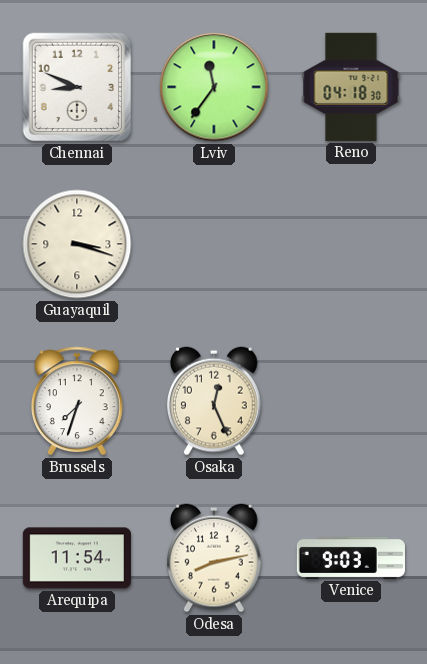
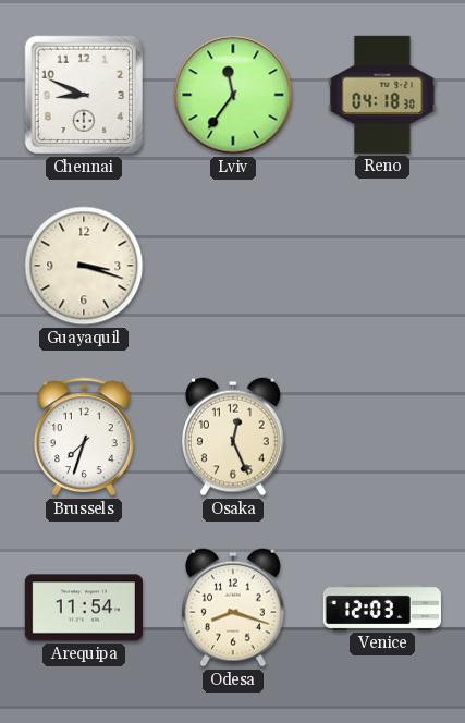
Odesa: 8:13 -> 8:18 (234, 608)
Venice: 9:03 -> 12:03 (382, 608)
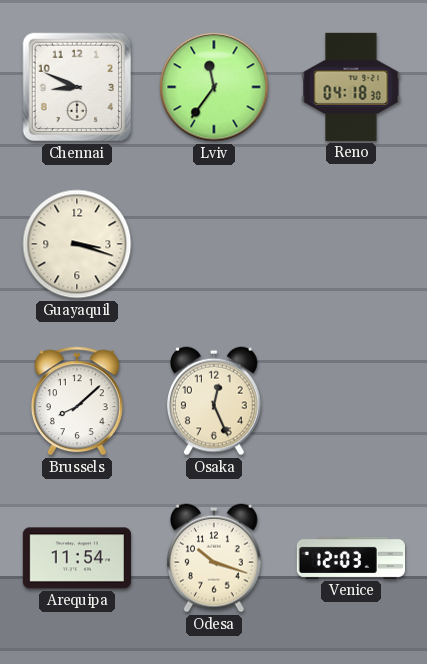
Brussels: 7:33 -> 8:08 (77, 401)
Odesa: 8:18 -> 10:18 (215, 558)
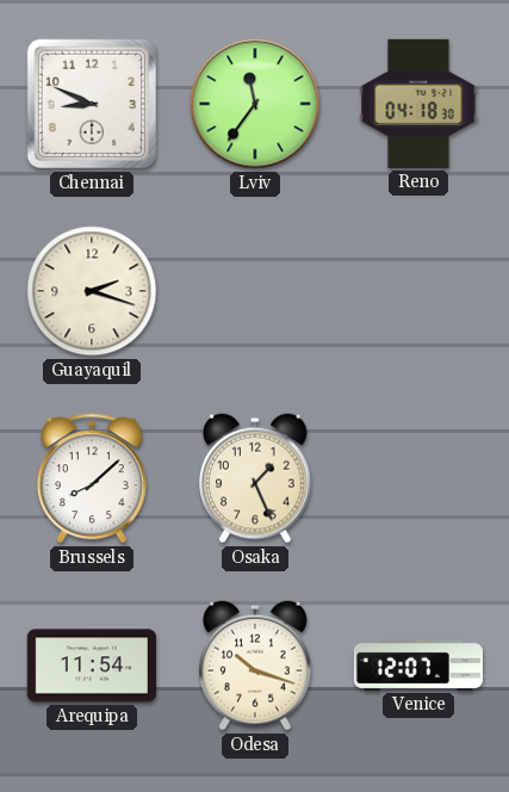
Guayaquil: 3:18 -> 2:18 (92, 291)
Osaka: 12:26 -> 1:26 (256, 478)
Venice: 12:03 -> 12:07 (418, 666)
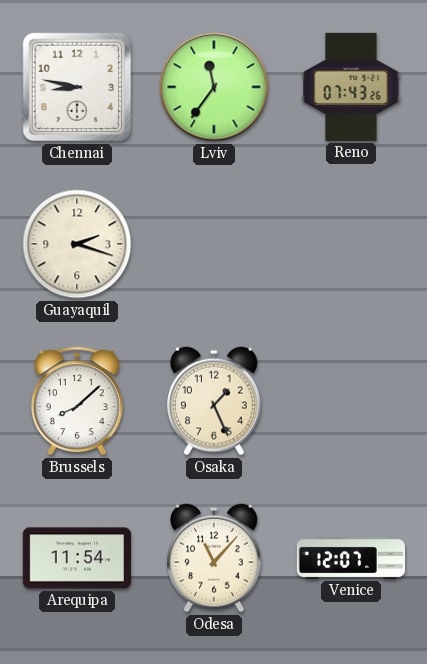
Chennai: 8:49 -> 8:47 (77, 87)
Reno: 04:18 -> 07:43 (351, 87)
Odesa: 10:18 -> 11:07 (215, 558)
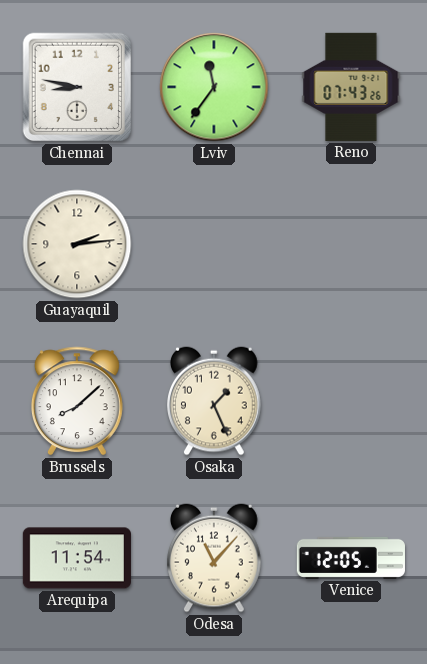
Guayaquil: 2:18 -> 2:14 (77, 244)
Venice: 12:07 -> 12:05 (351, 558)
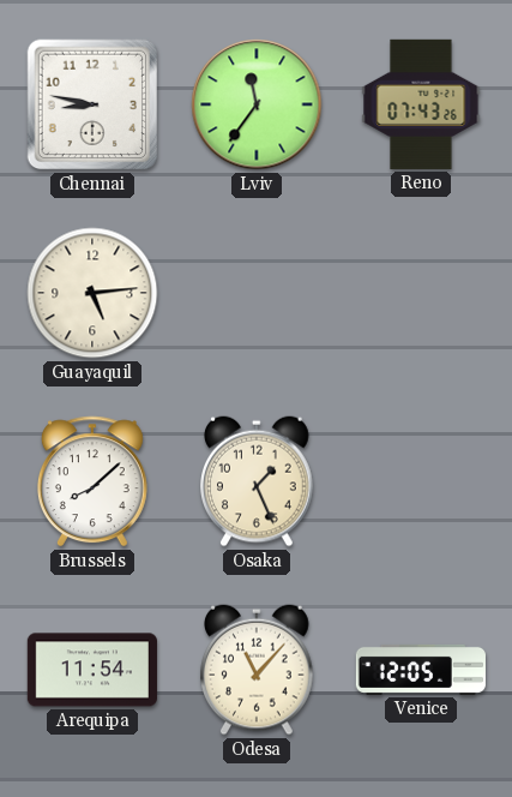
Guayaquil: 2:14 -> 5:14 (92, 293)
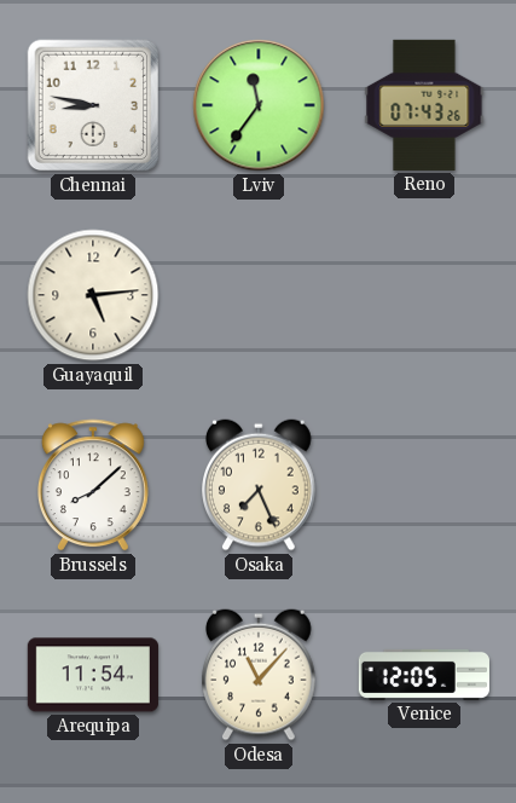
Osaka: 1:26 -> 7:26 (260, 485)
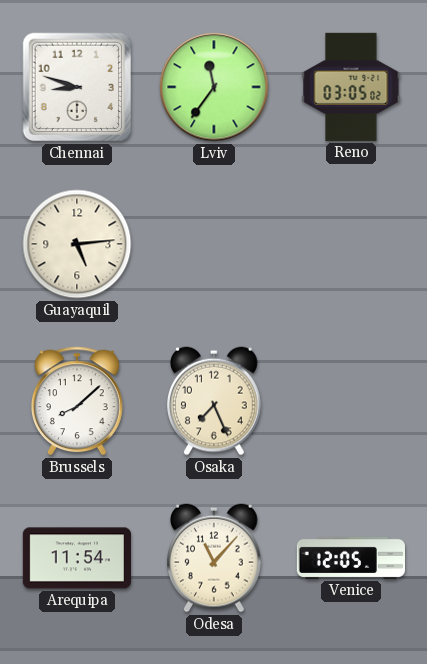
Chennai: 8:47 -> 8:48 (77, 87)
Reno: 07:43 -> 03:05 (351, 87)
